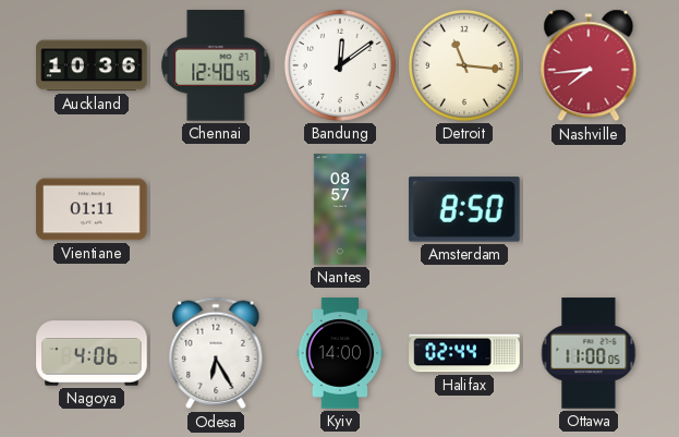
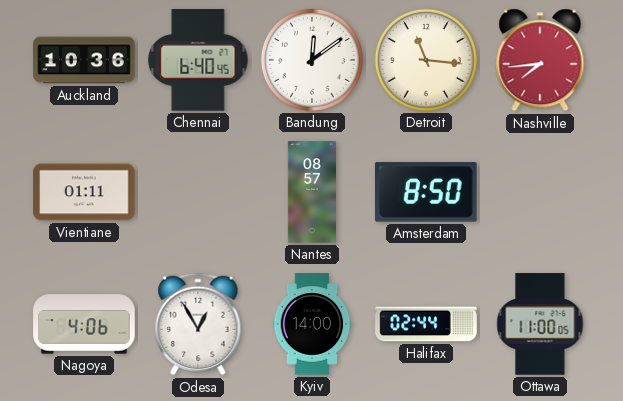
Chennai: 12:40 -> 6:40 (198, 60)
Odesa: 6:25 -> 12:55 (198, 324)
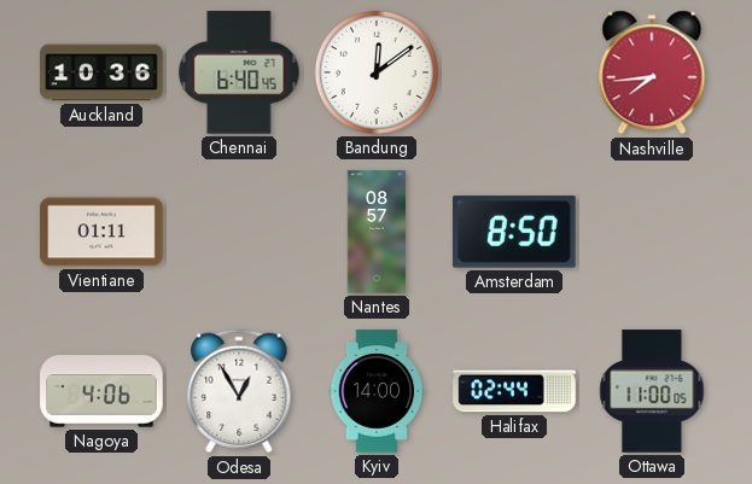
Detroit: 11:16 -> none (426, 60)
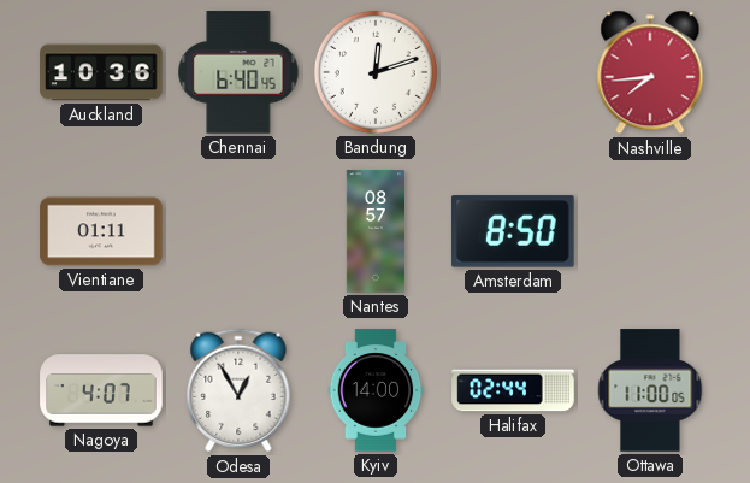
Bandung: 12:09 -> 12:12 (376, 72)
Nagoya: 4:06 -> 4:07 (101, 390)
